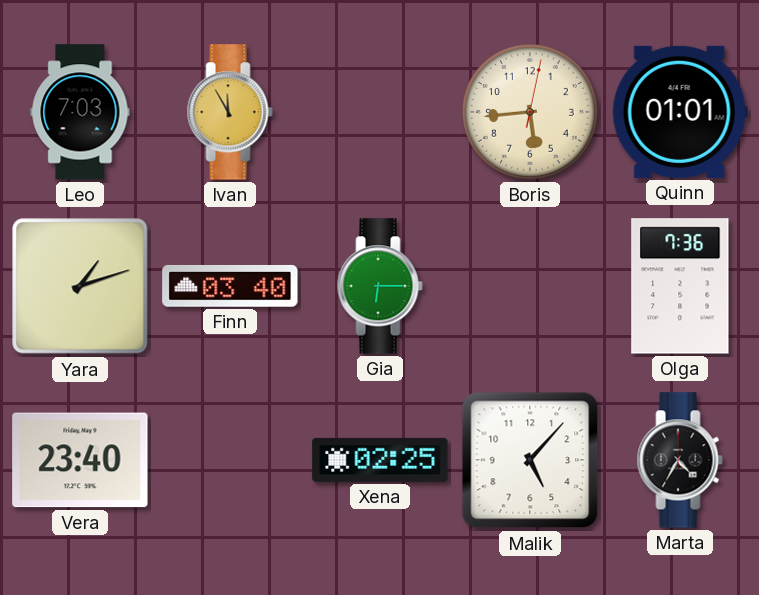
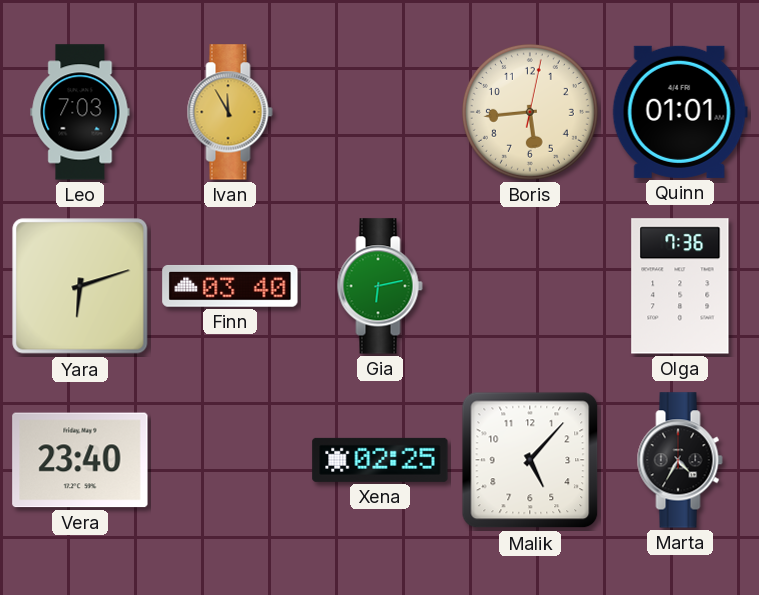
Yara: 1:12 -> 6:12 (80, 286)
Gia: 6:15 -> 6:13 (380, 286)
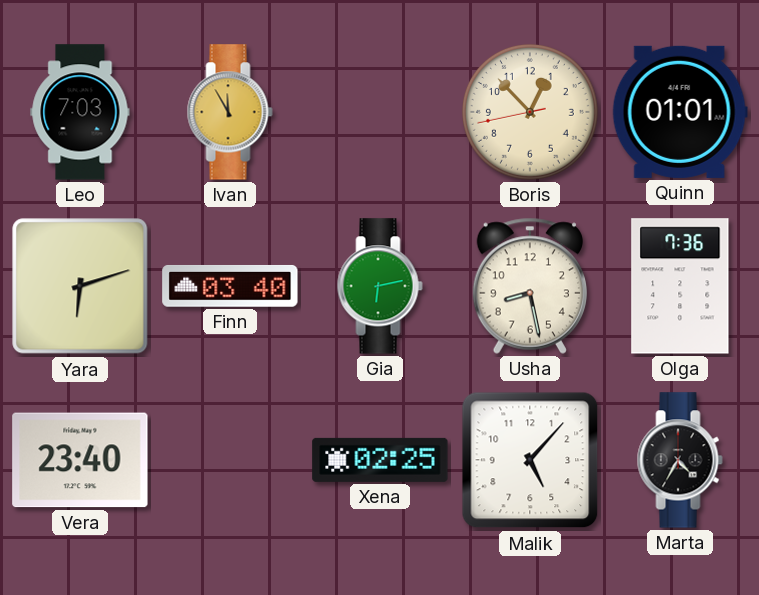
Boris: 5:44 -> 12:52 (530, 112)
Usha: none -> 8:28 (530, 286)
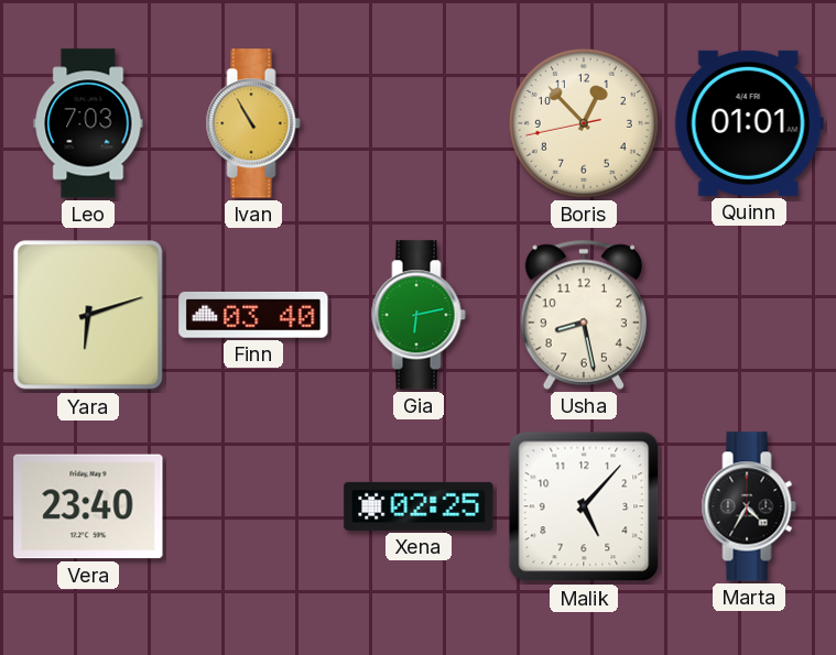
Ivan: 11:55 -> 10:55 (253, 123)
Olga: 7:36 -> none (680, 286)
